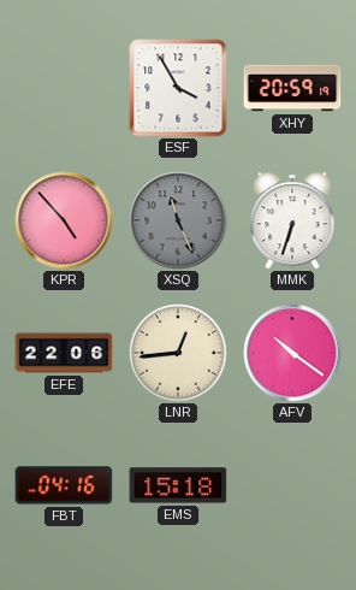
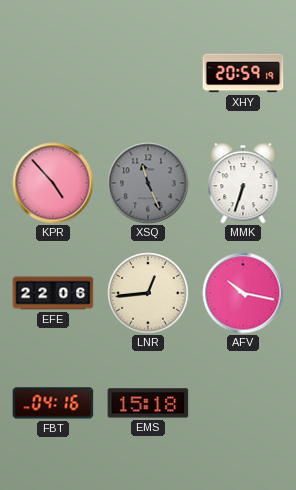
ESF: 3:55 -> none (178, 88)
AFV: 10:21 -> 10:17 (243, 293)
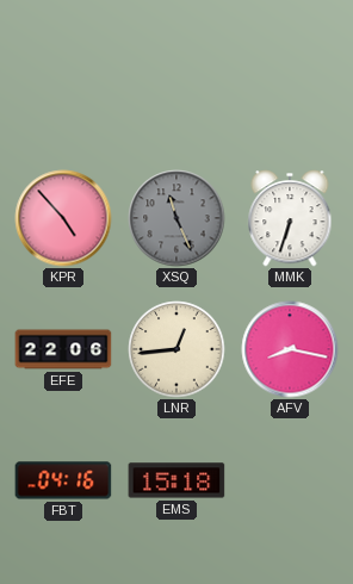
XHY: 20:59 -> none (243, 73)
AFV: 10:17 -> 8:17 (290, 349)
